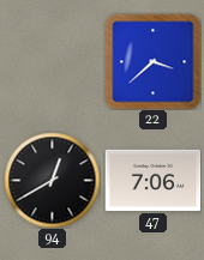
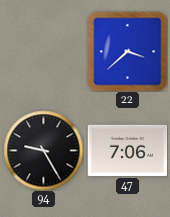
94: 12:40 -> 9:25 (43, 150)
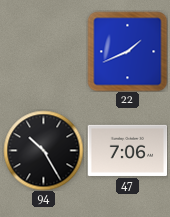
22: 3:38 -> 1:41 (127, 51)
94: 9:25 -> 10:25 (43, 150)
